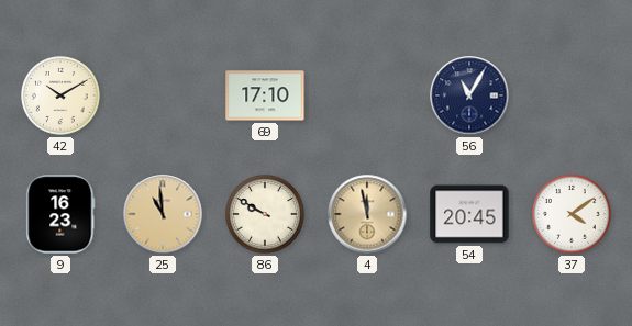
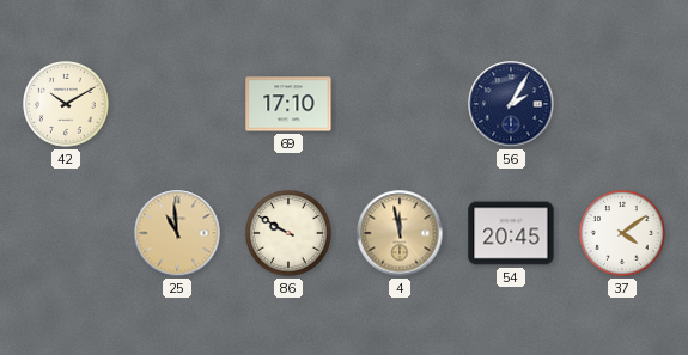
56: 11:05 -> 2:05 (511, 104)
9: 16:23 -> none (60, 214)
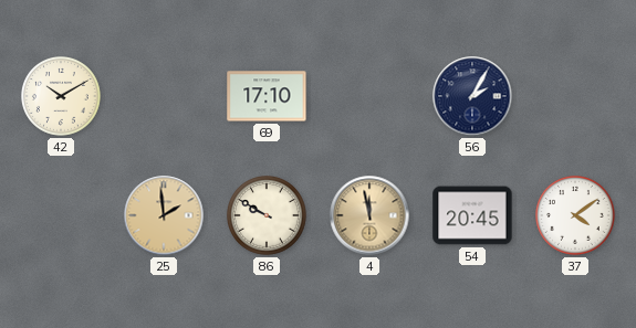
25: 10:59 -> 1:59 (164, 215)
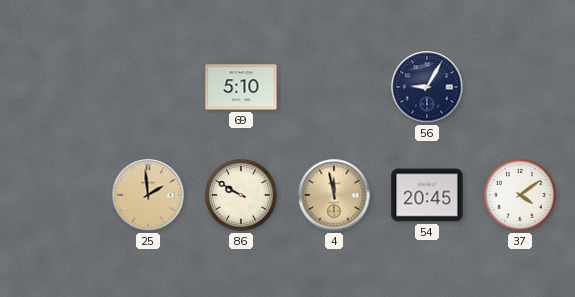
42: 10:10 -> none (62, 97)
69: 17:10 -> 5:10 (241, 87)
56: 2:05 -> 9:05 (427, 87)
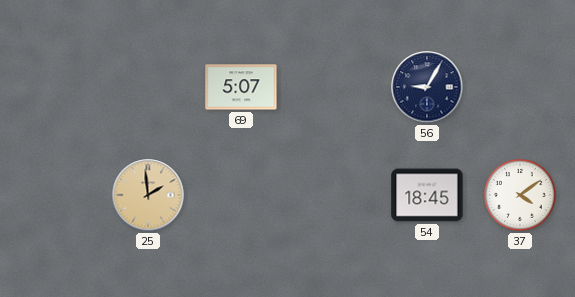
69: 5:10 -> 5:07 (241, 87)
86: 9:50 -> none (242, 196)
4: 11:58 -> none (334, 195)
54: 20:45 -> 18:45 (427, 195)
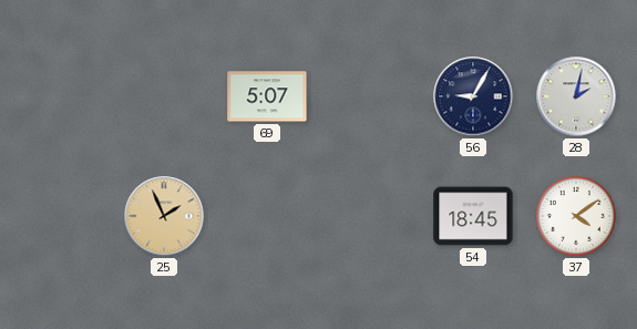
28: none -> 2:02 (576, 96)
25: 1:59 -> 1:56 (164, 216)
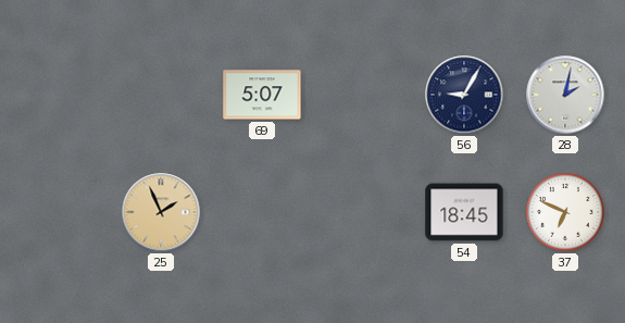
37: 4:09 -> 6:49 (566, 213)
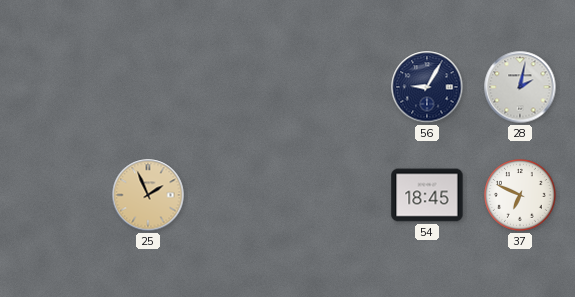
69: 5:07 -> none (262, 95)
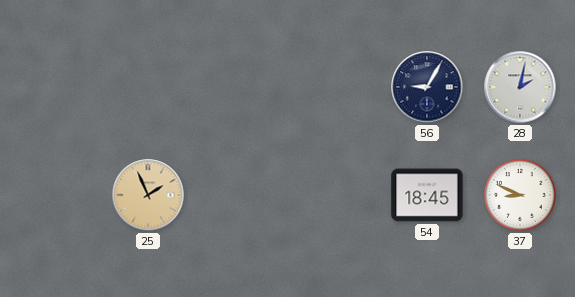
37: 6:49 -> 8:49 (521, 196)
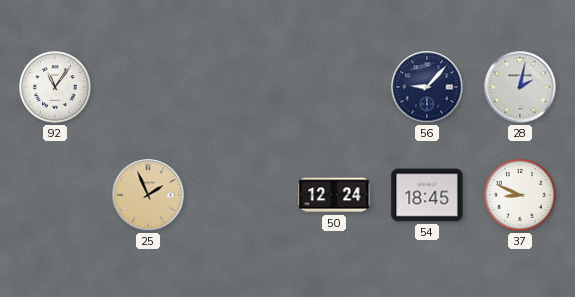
92: none -> 11:06 (56, 88)
56: 9:05 -> 9:07 (427, 87)
50: none -> 12:24 (334, 195)
